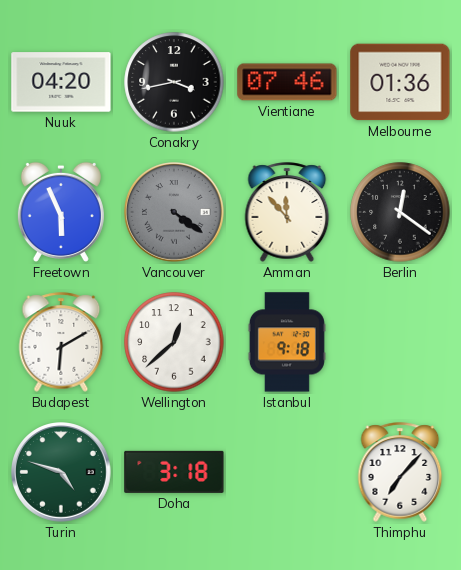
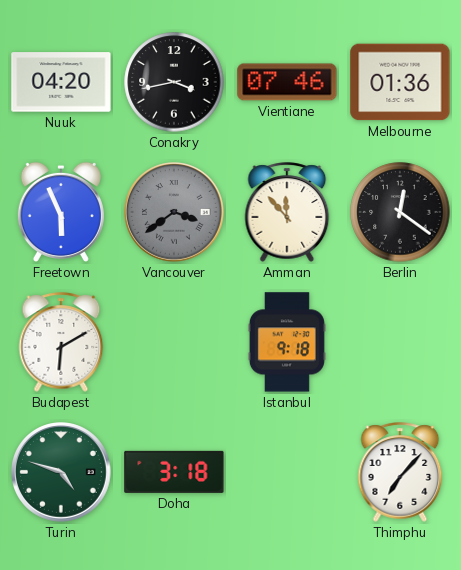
Vancouver: 4:21 -> 3:39 (175, 213)
Wellington: 12:38 -> none (174, 342)
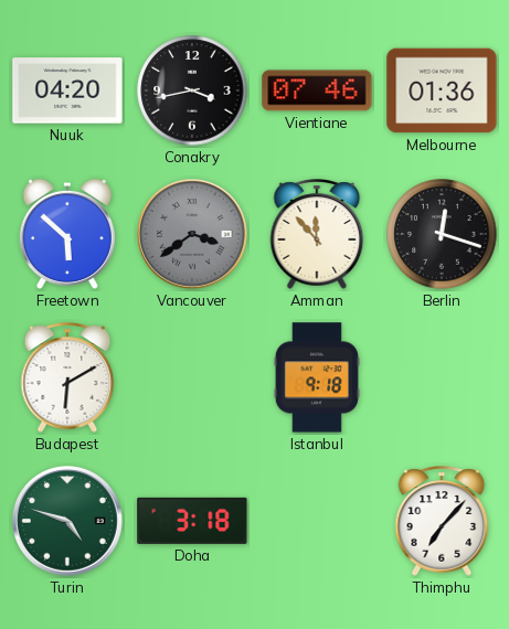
Freetown: 5:56 -> 5:52 (67, 234)
Berlin: 12:21 -> 12:18 (442, 234)
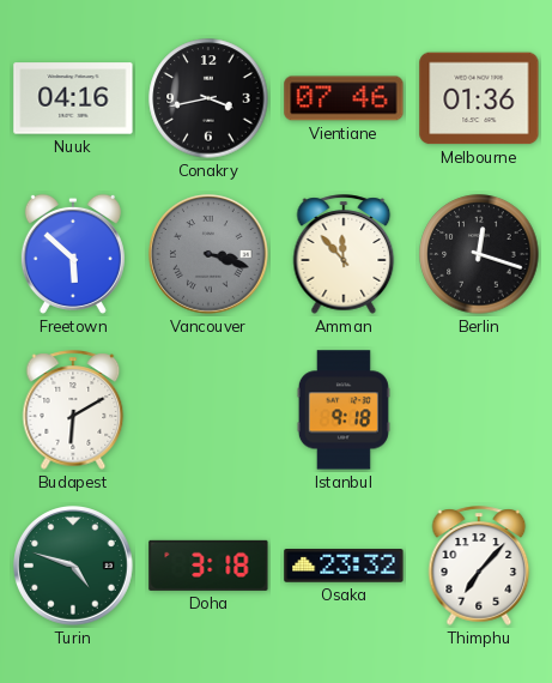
Nuuk: 04:20 -> 04:16 (73, 98)
Vancouver: 3:39 -> 3:18 (210, 255)
Osaka: none -> 23:32 (344, 566)
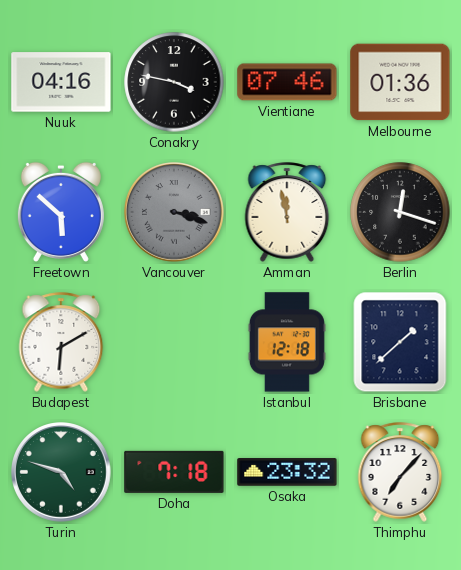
Conakry: 3:43 -> 3:47 (174, 82)
Amman: 11:53 -> 11:58 (287, 212)
Istanbul: 9:18 -> 12:18 (287, 342)
Brisbane: none -> 1:38 (400, 342)
Doha: 3:18 -> 7:18 (174, 472)
